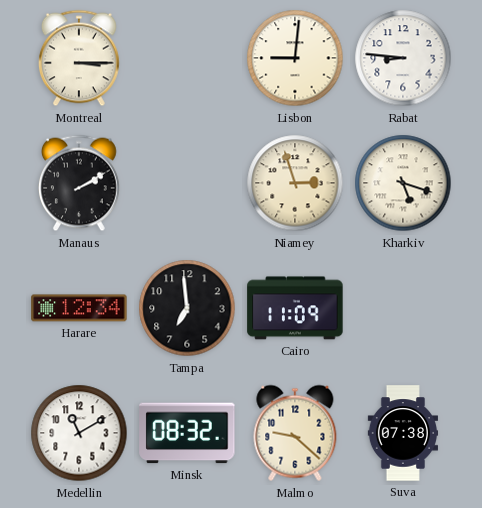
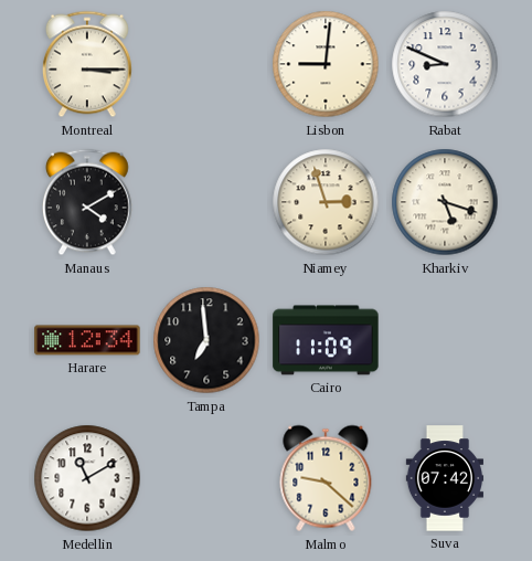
Rabat: 8:46 -> 8:49 (445, 64)
Manaus: 2:10 -> 4:10 (88, 202)
Minsk: 08:32 -> none (187, 433)
Suva: 07:38 -> 07:42 (444, 478)
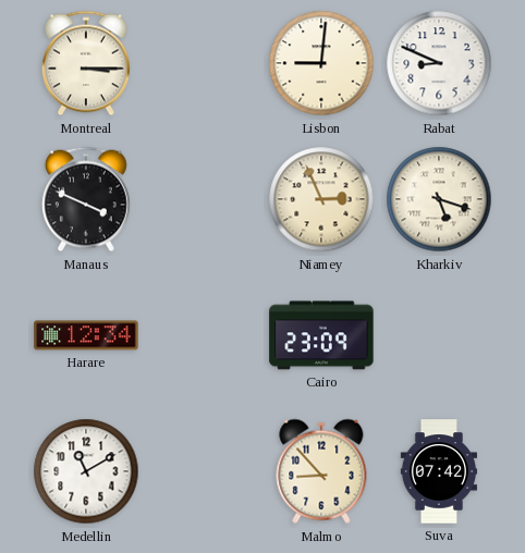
Manaus: 4:10 -> 3:49 (87, 199)
Niamey: 2:57 -> 2:56 (321, 199)
Tampa: 6:59 -> none (206, 340)
Cairo: 11:09 -> 23:09 (321, 335)
Malmo: 9:22 -> 8:53 (321, 471)
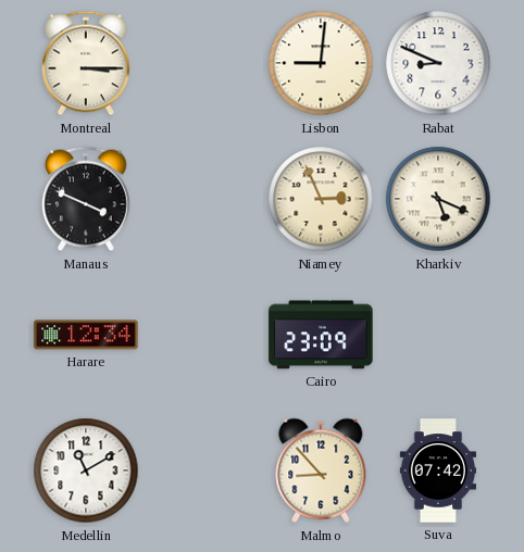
Kharkiv: 5:18 -> 5:19 (438, 199)
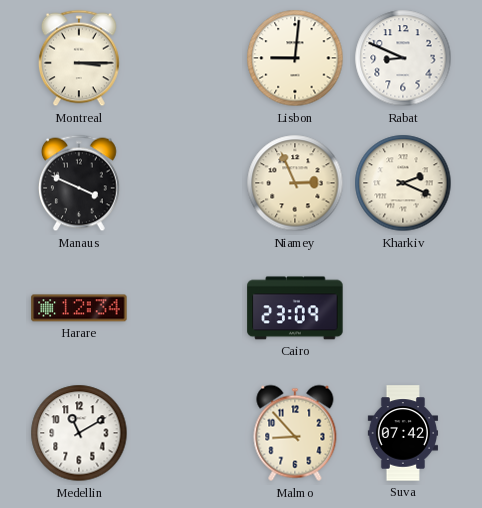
Kharkiv: 5:19 -> 2:19 (403, 183)
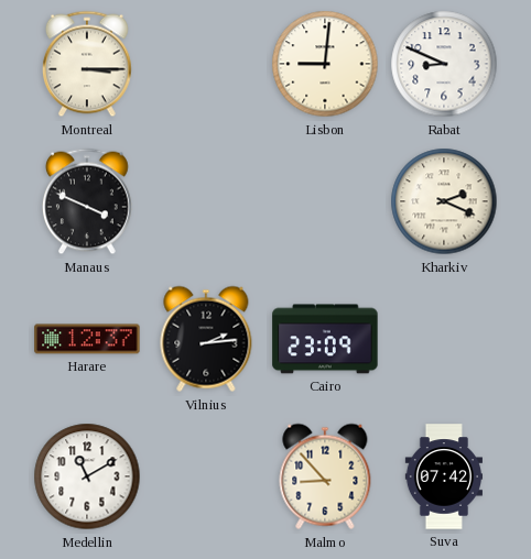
Niamey: 2:56 -> none (295, 183)
Harare: 12:34 -> 12:37 (87, 339)
Vilnius: none -> 2:14 (206, 339)
